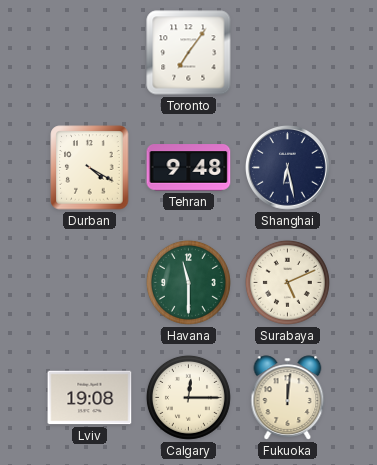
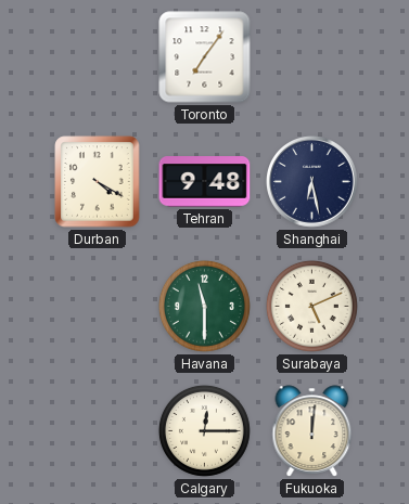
Lviv: 19:08 -> none (90, 398)
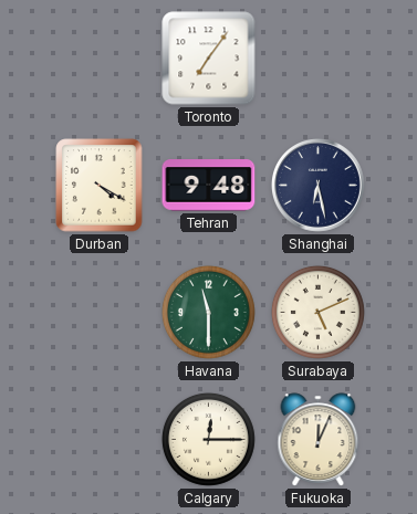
Fukuoka: 12:01 -> 12:04 (319, 440)
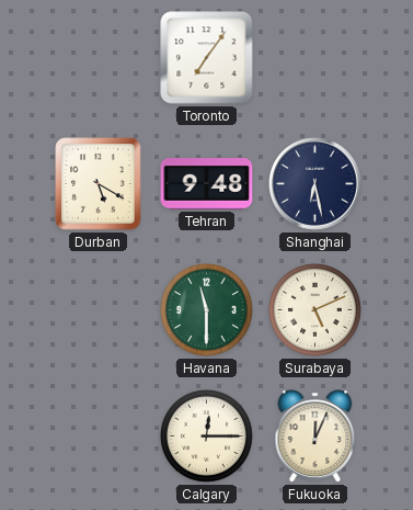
Durban: 4:20 -> 5:20 (99, 184)
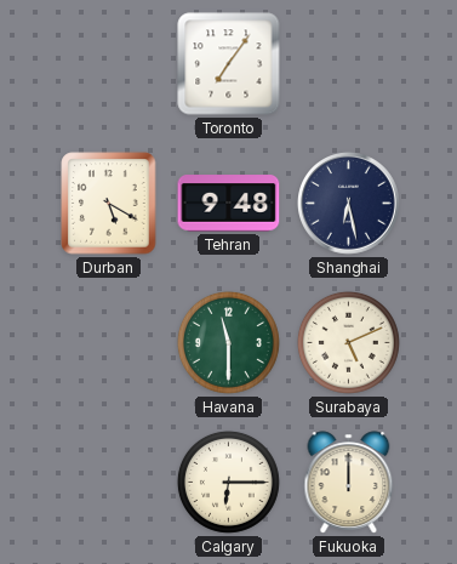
Calgary: 12:15 -> 6:15 (228, 482)
Fukuoka: 12:04 -> 12:00 (349, 483)
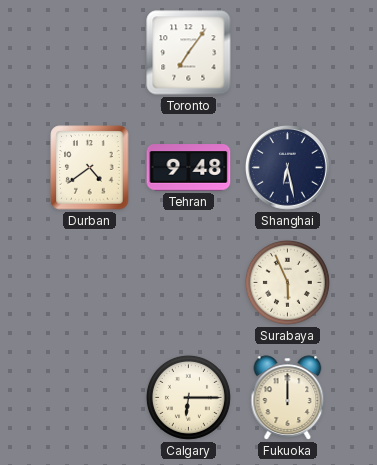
Durban: 5:20 -> 4:39 (90, 168)
Havana: 11:30 -> none (228, 342)
Surabaya: 5:11 -> 5:56 (287, 282)
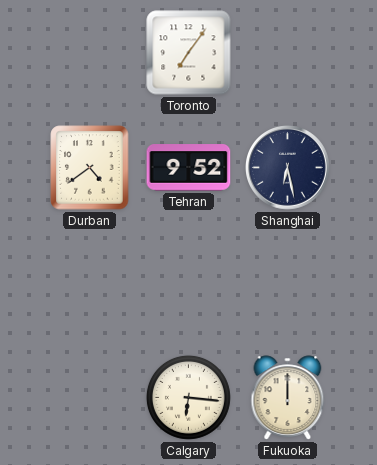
Tehran: 9:48 -> 9:52 (189, 168)
Surabaya: 5:56 -> none (287, 282)
Calgary: 6:15 -> 6:16 (188, 397)
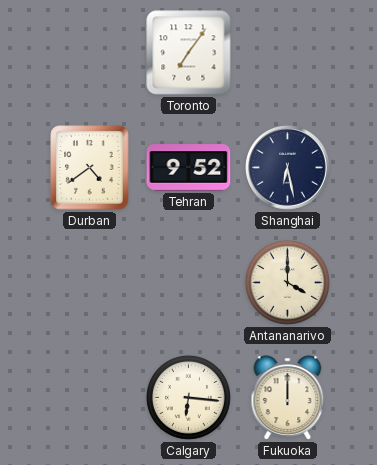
Antananarivo: none -> 4:00 (287, 282)
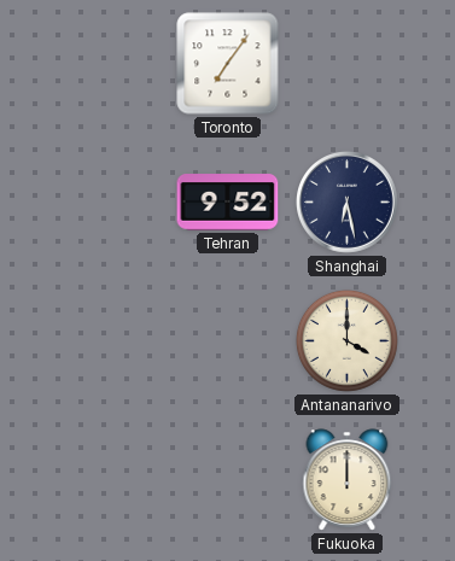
Durban: 4:39 -> none (90, 168)
Calgary: 6:16 -> none (188, 397)
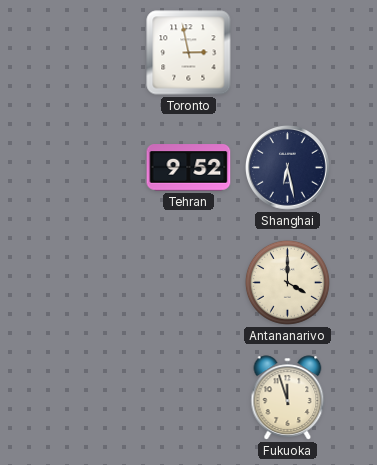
Toronto: 7:06 -> 2:58 (189, 53)
Fukuoka: 12:00 -> 11:57 (288, 398)
